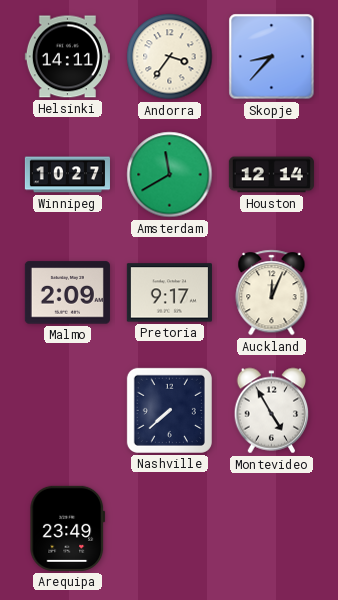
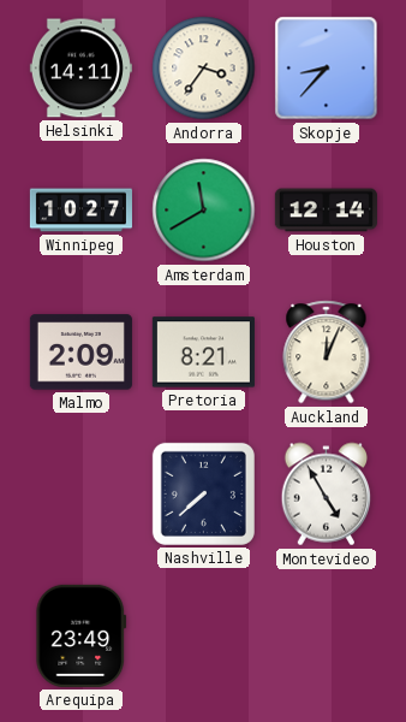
Pretoria: 9:17 -> 8:21 (203, 353)
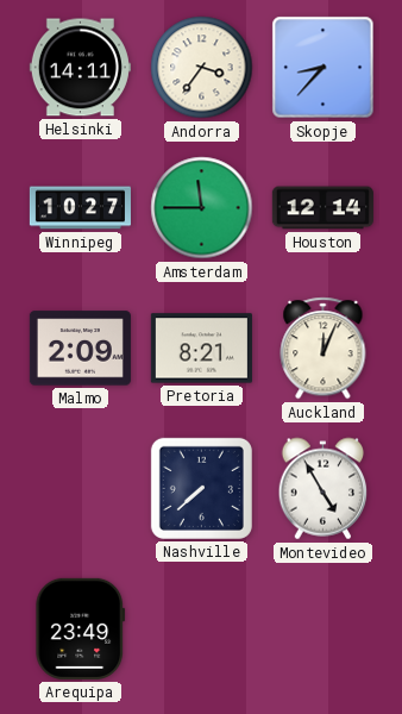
Amsterdam: 11:40 -> 11:45 (202, 208)
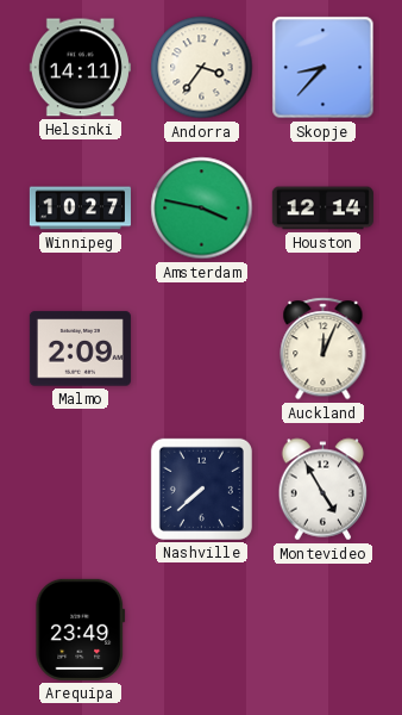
Amsterdam: 11:45 -> 3:47 (202, 209)
Pretoria: 8:21 -> none (201, 349)
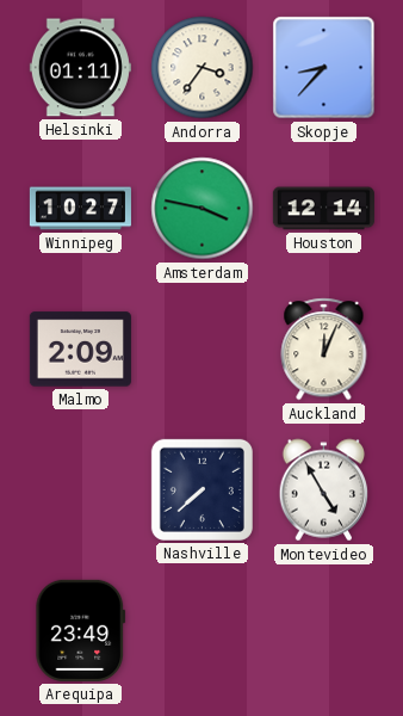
Helsinki: 14:11 -> 01:11 (80, 68)
